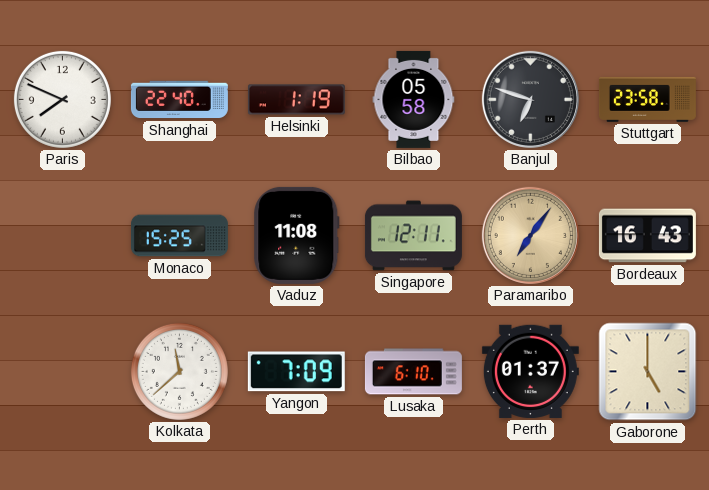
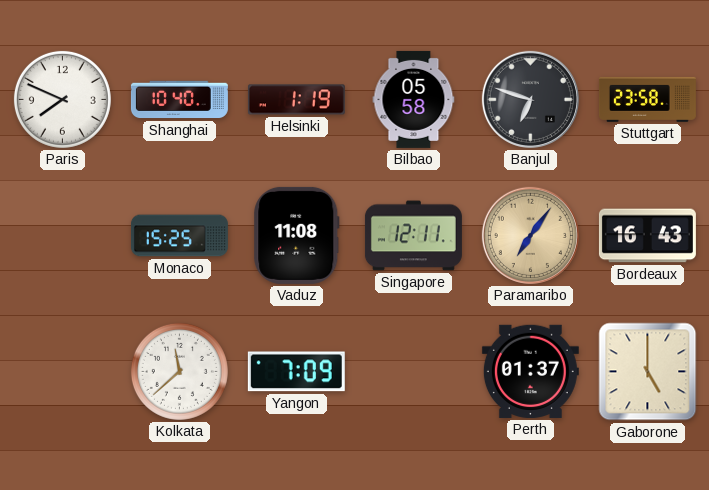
Shanghai: 22:40 -> 10:40 (179, 100)
Lusaka: 6:10 -> none (413, 372)
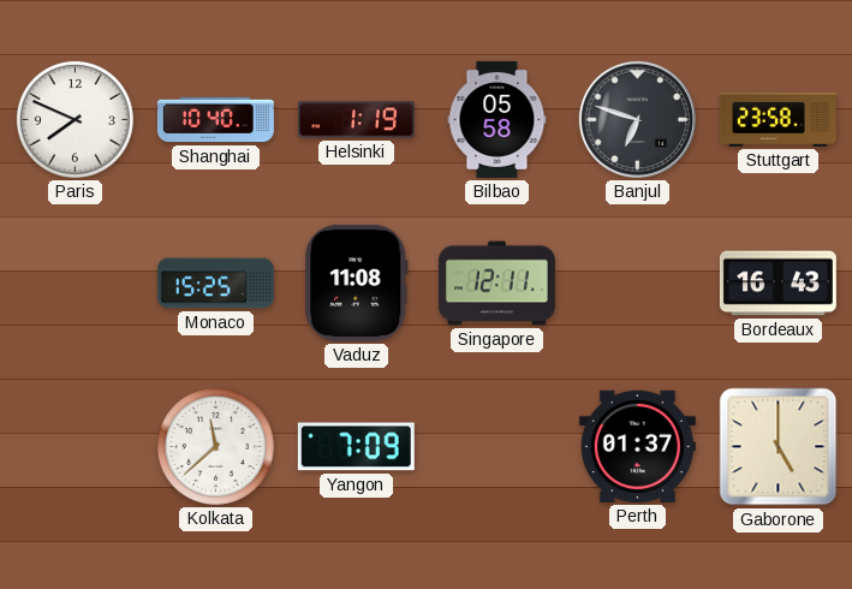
Paramaribo: 7:06 -> none (530, 235)
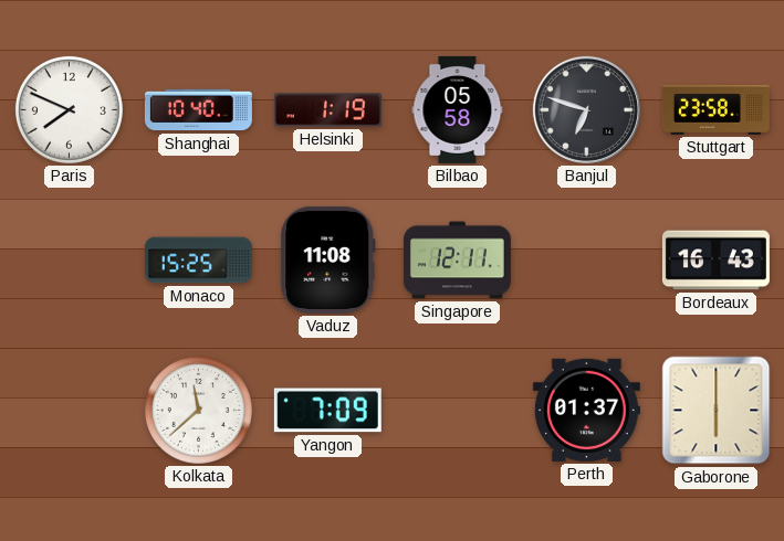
Gaborone: 5:00 -> 6:00 (717, 411)
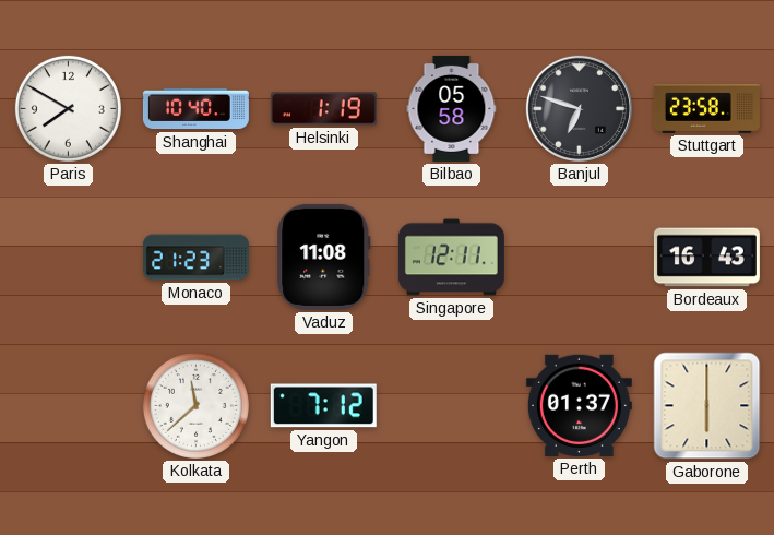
Paris: 7:49 -> 7:50 (68, 108)
Monaco: 15:25 -> 21:23 (195, 258)
Yangon: 7:09 -> 7:12 (323, 406)
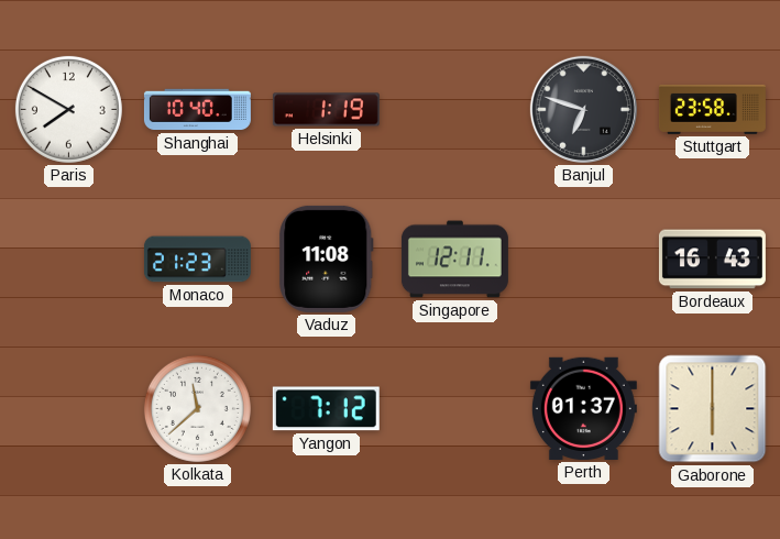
Bilbao: 05:58 -> none (452, 108)
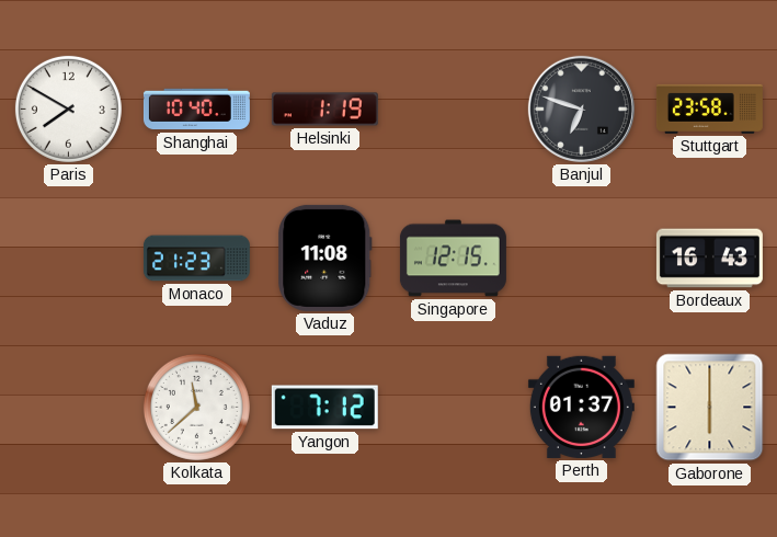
Singapore: 12:11 -> 12:15 (453, 259)
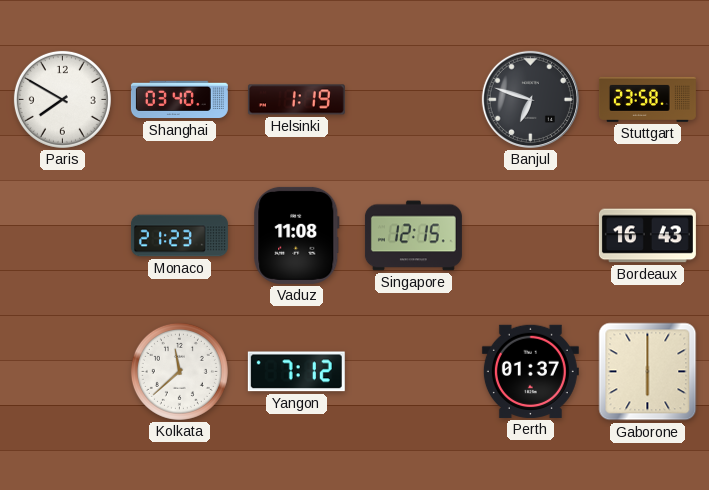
Shanghai: 10:40 -> 03:40 (179, 100)
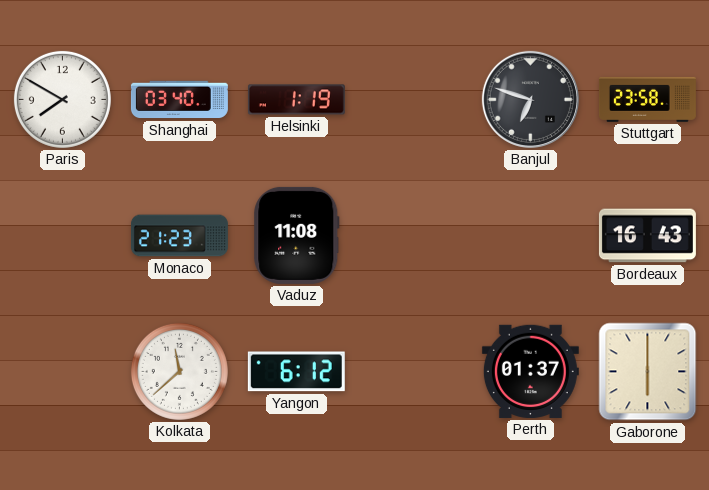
Singapore: 12:15 -> none (413, 236)
Yangon: 7:12 -> 6:12 (296, 372)
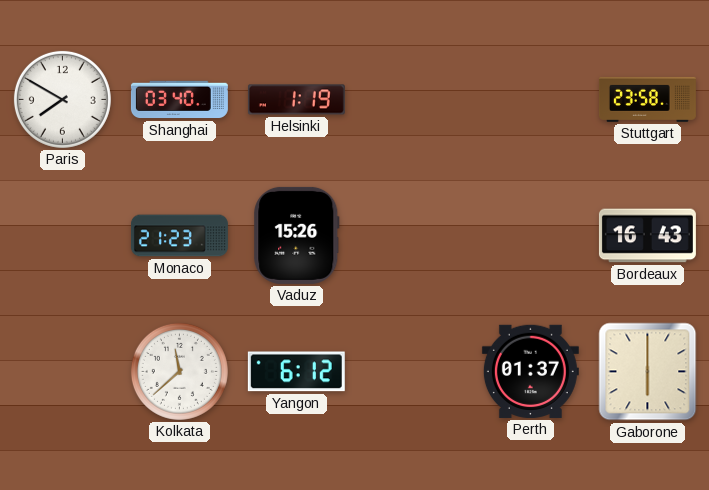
Banjul: 6:48 -> none (530, 99)
Vaduz: 11:08 -> 15:26 (297, 235)
